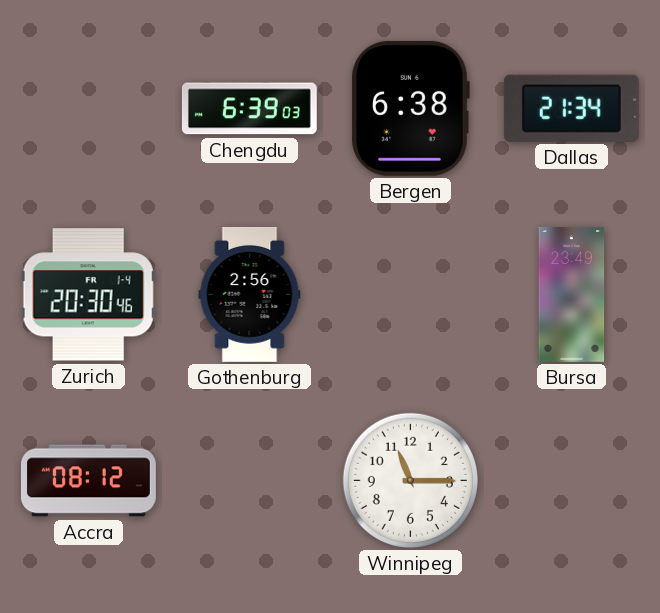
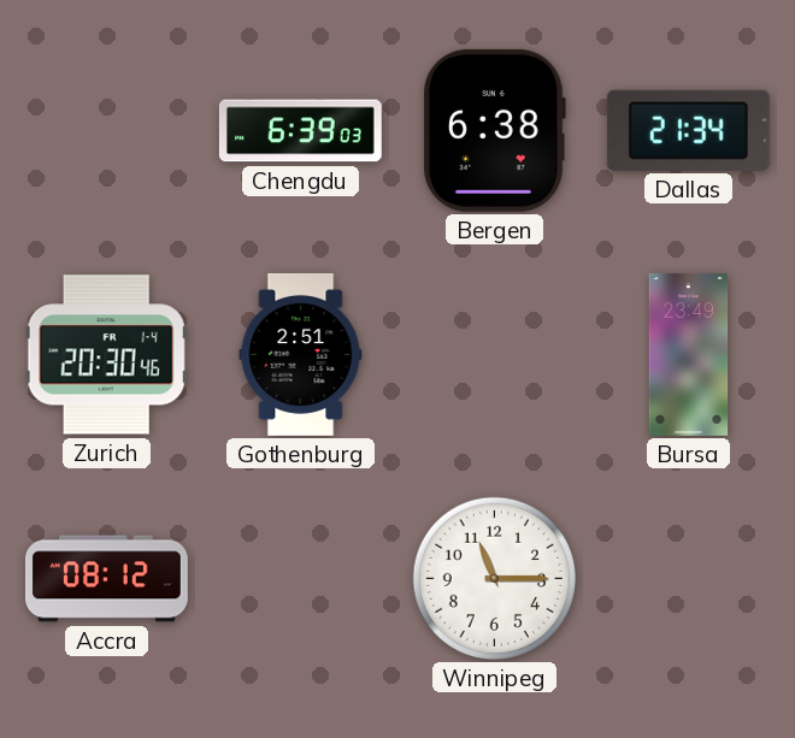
Gothenburg: 2:56 -> 2:51 (301, 354)
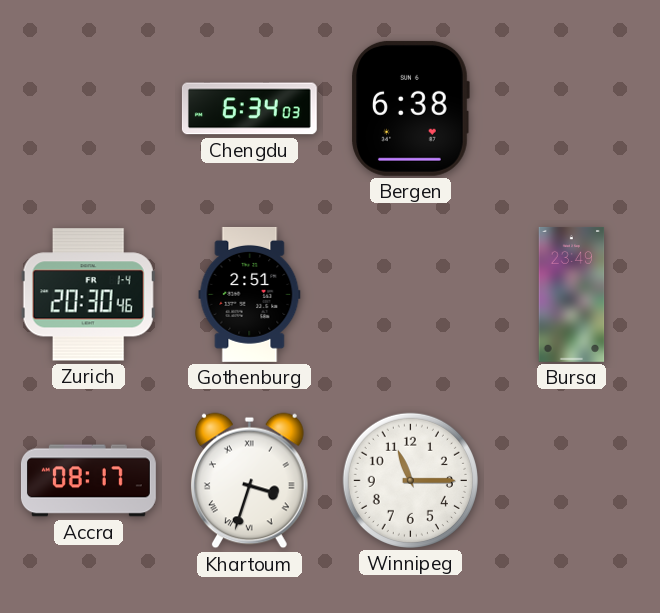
Chengdu: 6:39 -> 6:34 (249, 109)
Dallas: 21:34 -> none (688, 130)
Accra: 08:12 -> 08:17 (88, 481)
Khartoum: none -> 3:33 (249, 481)
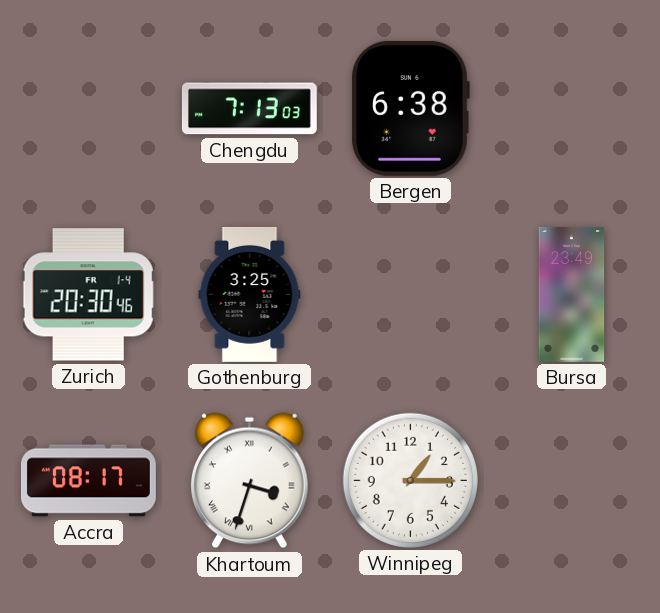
Chengdu: 6:34 -> 7:13 (249, 109)
Gothenburg: 2:51 -> 3:25 (250, 294)
Winnipeg: 11:15 -> 1:15 (410, 480)
